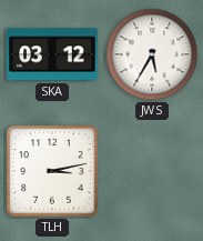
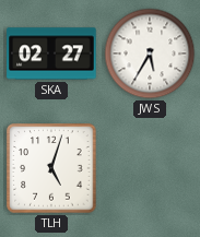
SKA: 03:12 -> 02:27 (51, 54)
TLH: 3:13 -> 5:03 (51, 168)
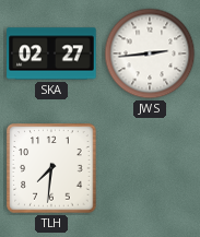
JWS: 5:35 -> 2:44 (150, 54)
TLH: 5:03 -> 7:31 (51, 168)
